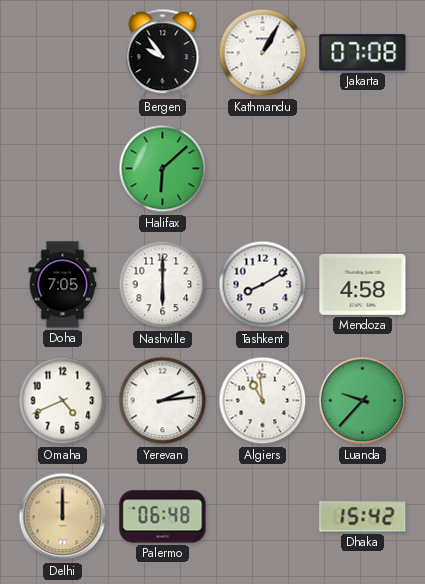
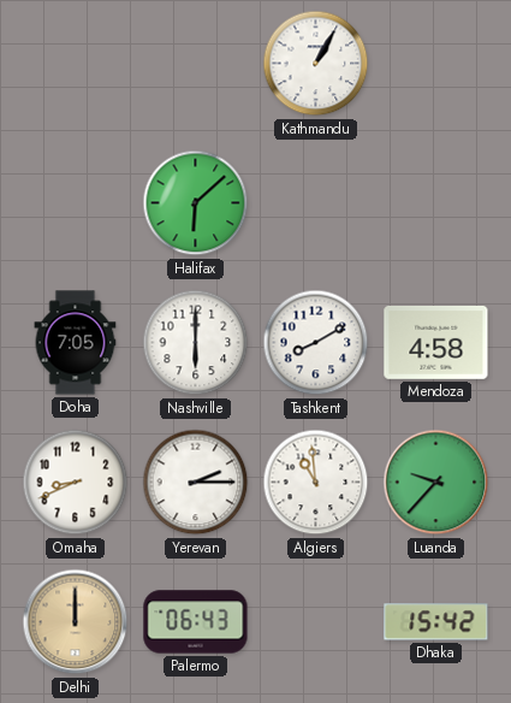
Bergen: 9:54 -> none (163, 53)
Jakarta: 07:08 -> none (363, 53)
Omaha: 4:41 -> 8:41 (76, 483)
Yerevan: 2:14 -> 2:15 (196, 483)
Palermo: 06:48 -> 06:43 (196, 622)
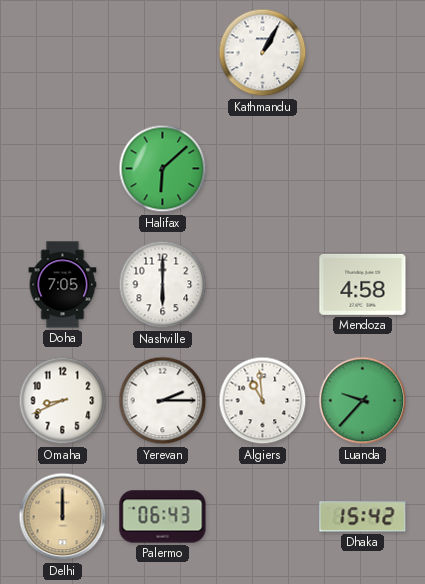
Tashkent: 8:10 -> none (316, 343)
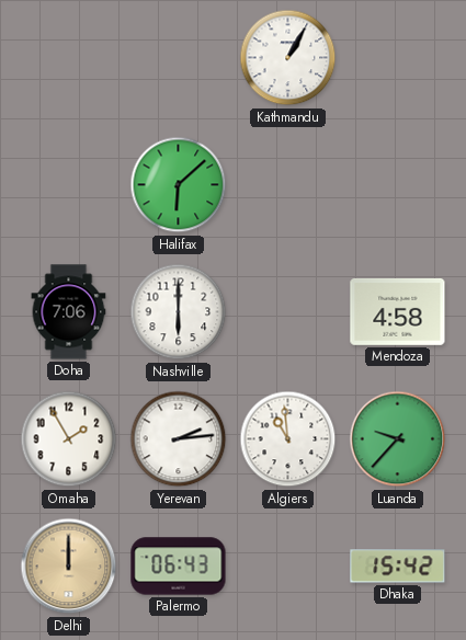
Doha: 7:05 -> 7:06 (69, 312)
Omaha: 8:41 -> 1:55 (69, 439)
Yerevan: 2:15 -> 2:14 (179, 439)
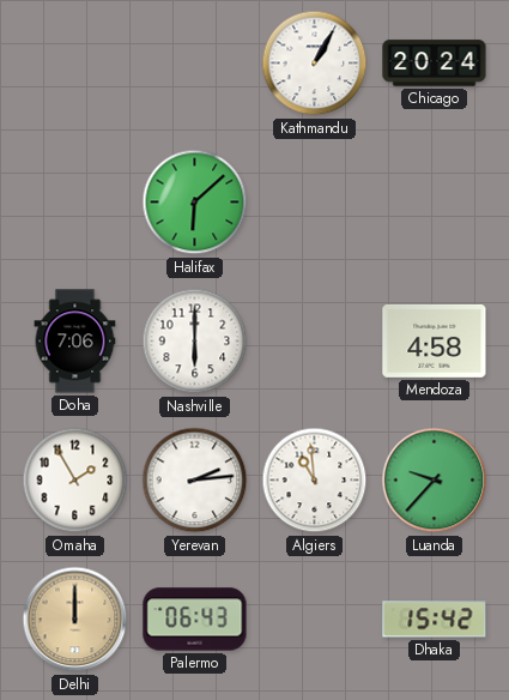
Chicago: none -> 20:24 (435, 64)
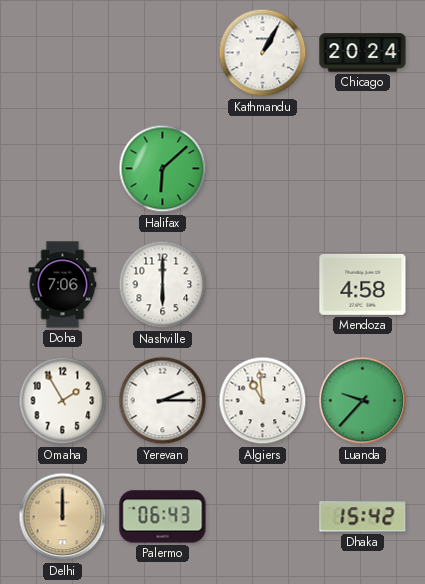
Yerevan: 2:14 -> 2:15 (163, 401)
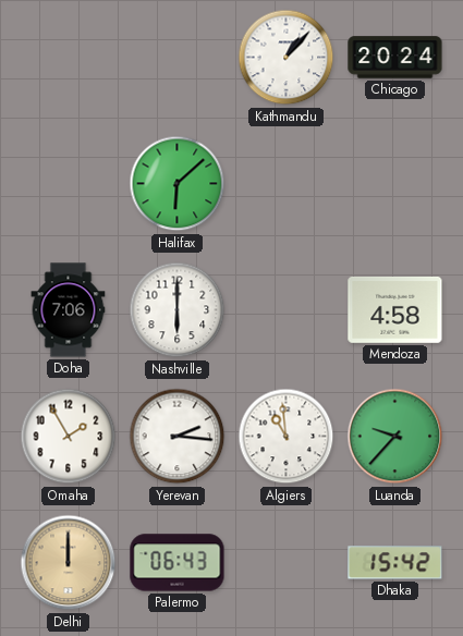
Kathmandu: 1:05 -> 1:07 (287, 58)
Yerevan: 2:15 -> 2:16 (178, 437)
